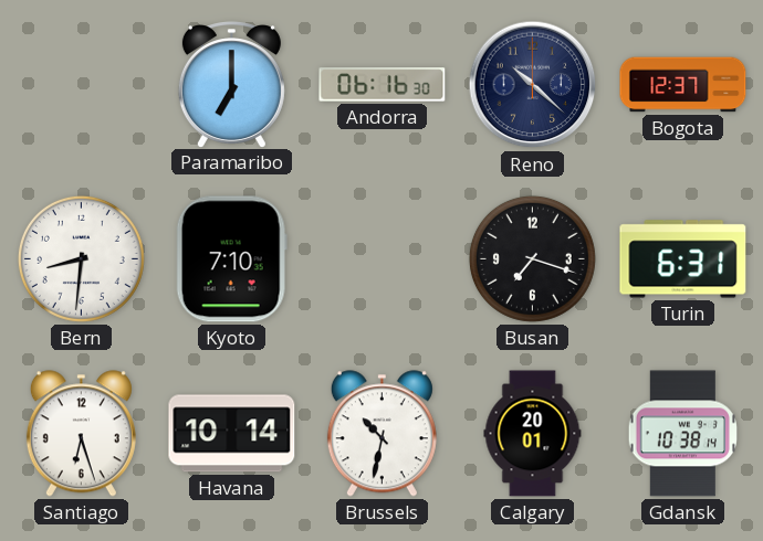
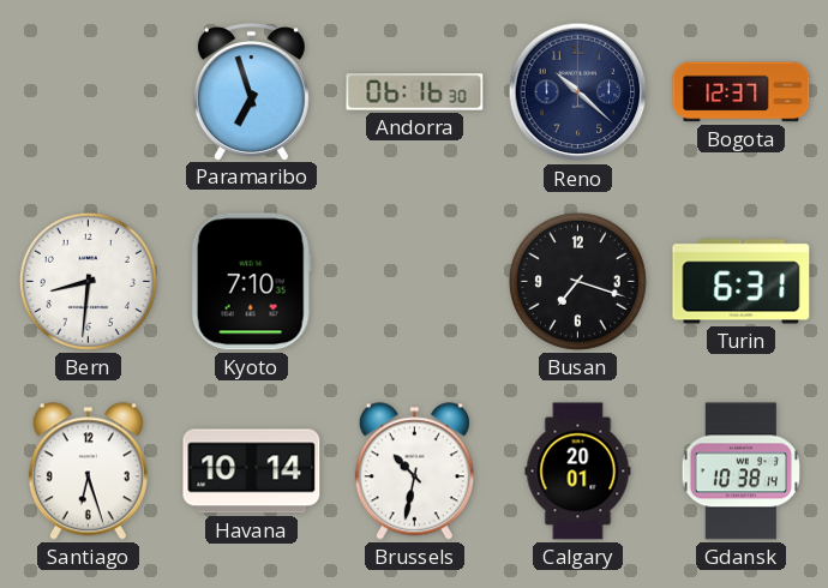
Paramaribo: 7:00 -> 6:57 (251, 91)
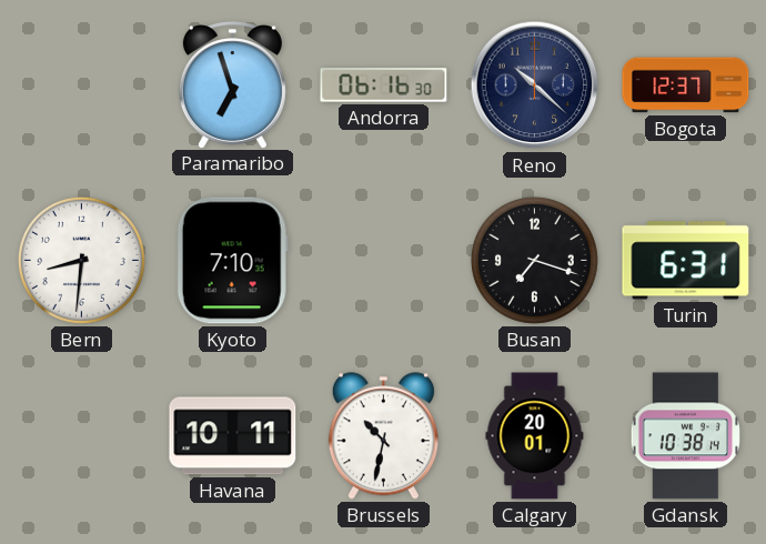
Santiago: 6:27 -> none (88, 472)
Havana: 10:14 -> 10:11 (233, 436)
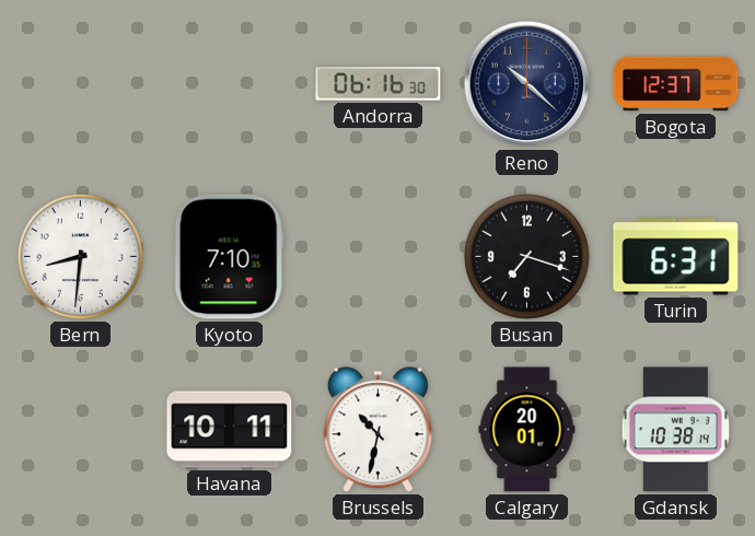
Paramaribo: 6:57 -> none (232, 84)
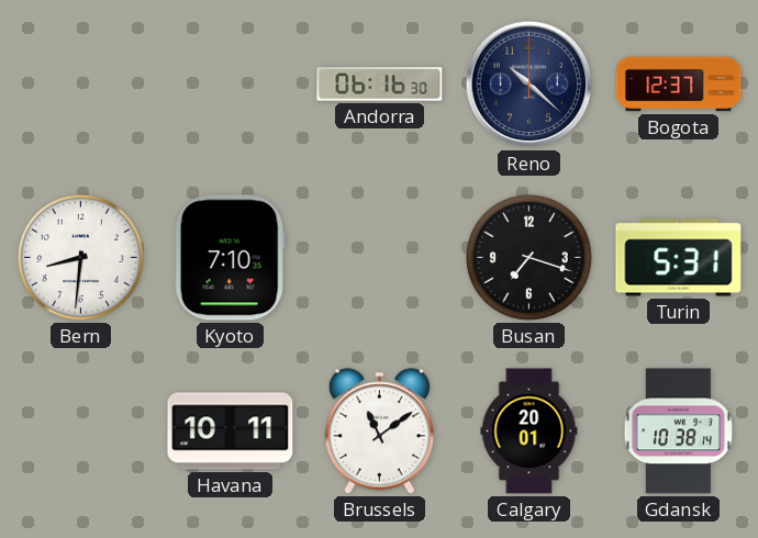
Turin: 6:31 -> 5:31 (679, 258)
Brussels: 10:32 -> 11:09 (379, 431)
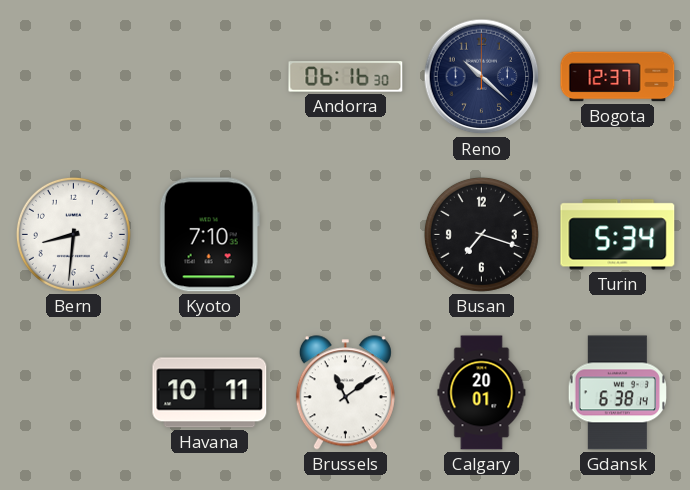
Turin: 5:31 -> 5:34 (618, 235)
Gdansk: 10:38 -> 6:38 (617, 393)
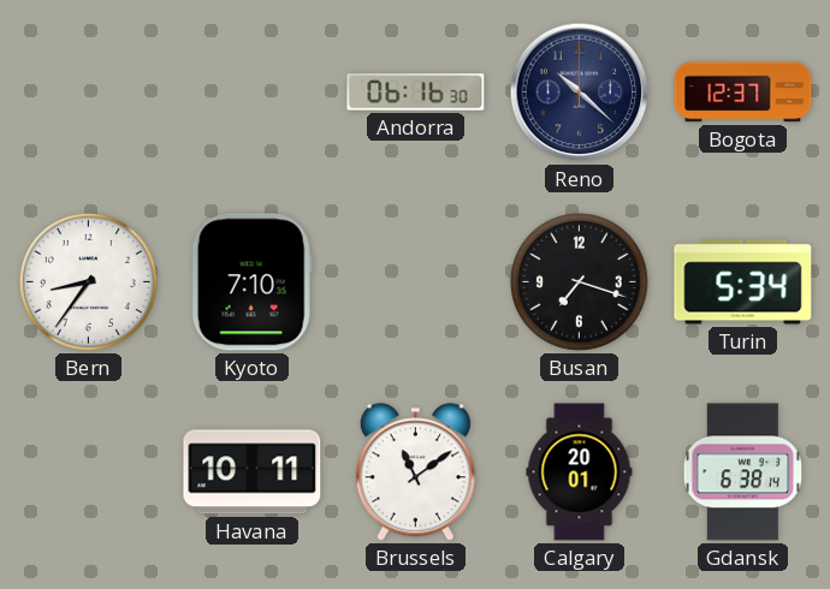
Bern: 8:31 -> 8:36 (88, 281)
